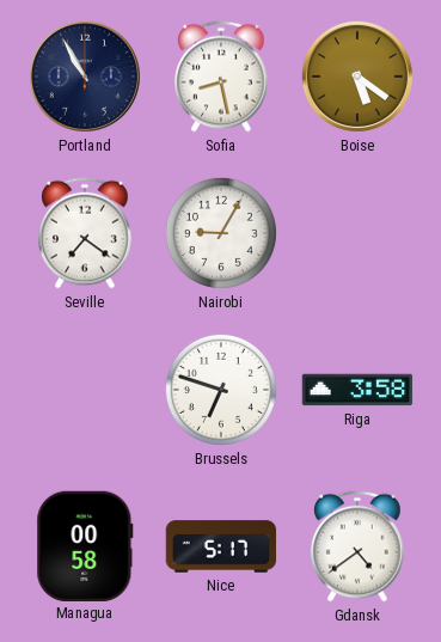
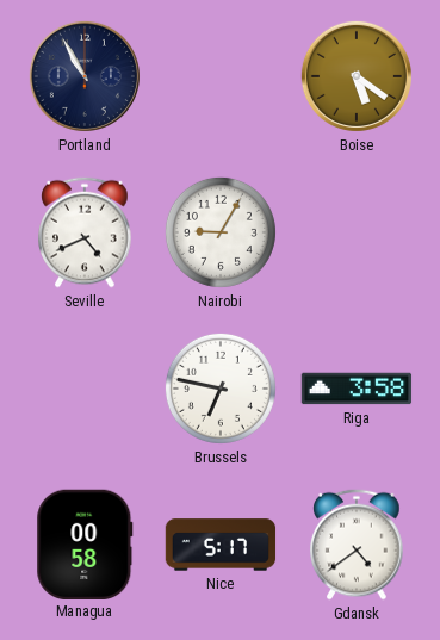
Sofia: 8:28 -> none (221, 77)
Seville: 7:21 -> 4:41 (85, 232)
Brussels: 6:48 -> 6:47 (221, 389)
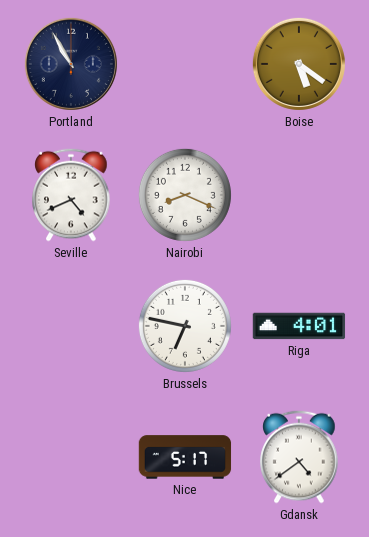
Nairobi: 9:05 -> 8:19 (185, 195)
Riga: 3:58 -> 4:01 (299, 326)
Managua: 00:58 -> none (85, 543)
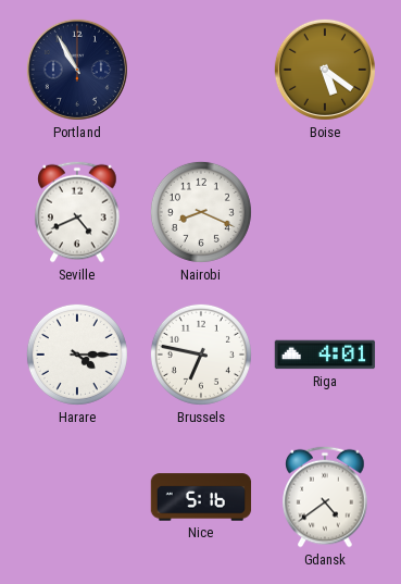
Harare: none -> 4:15 (77, 355)
Nice: 5:17 -> 5:16 (201, 497)
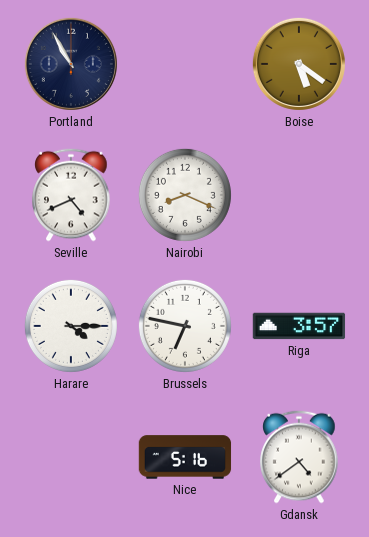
Riga: 4:01 -> 3:57 (299, 326)
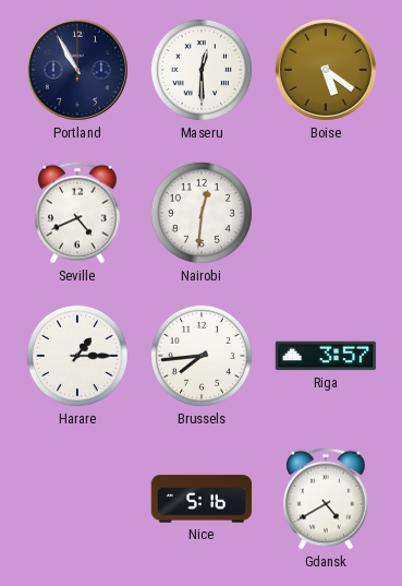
Maseru: none -> 12:30 (202, 70)
Nairobi: 8:19 -> 12:31 (202, 213)
Harare: 4:15 -> 1:15 (77, 356)
Brussels: 6:47 -> 7:44 (202, 356)
Gdansk: 4:39 -> 4:40 (326, 499)
